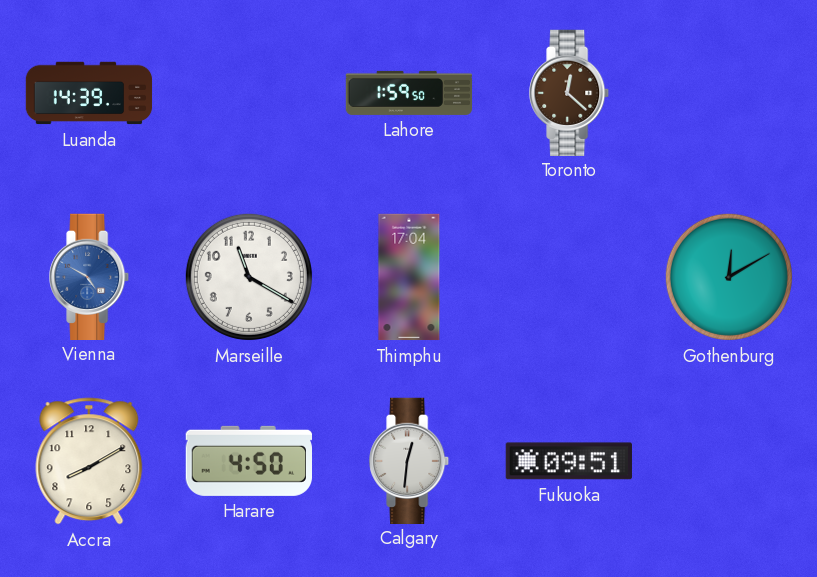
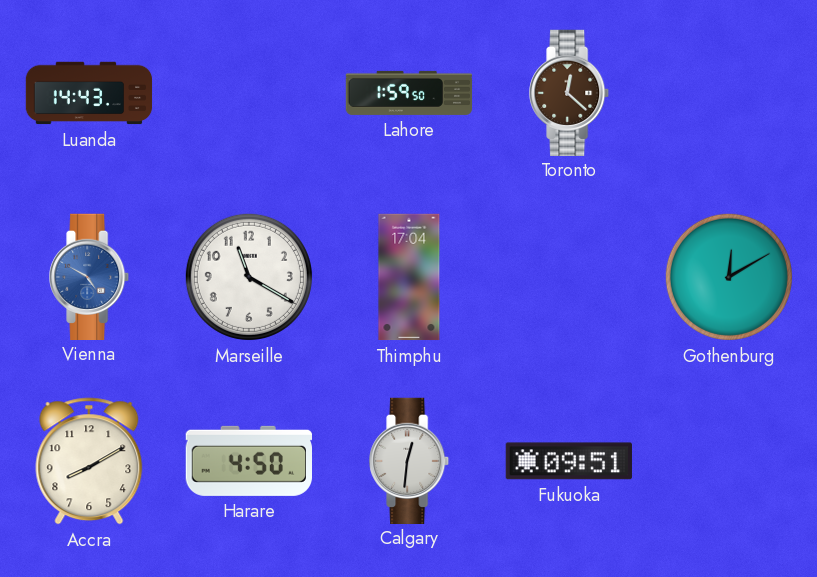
Luanda: 14:39 -> 14:43 (89, 93)
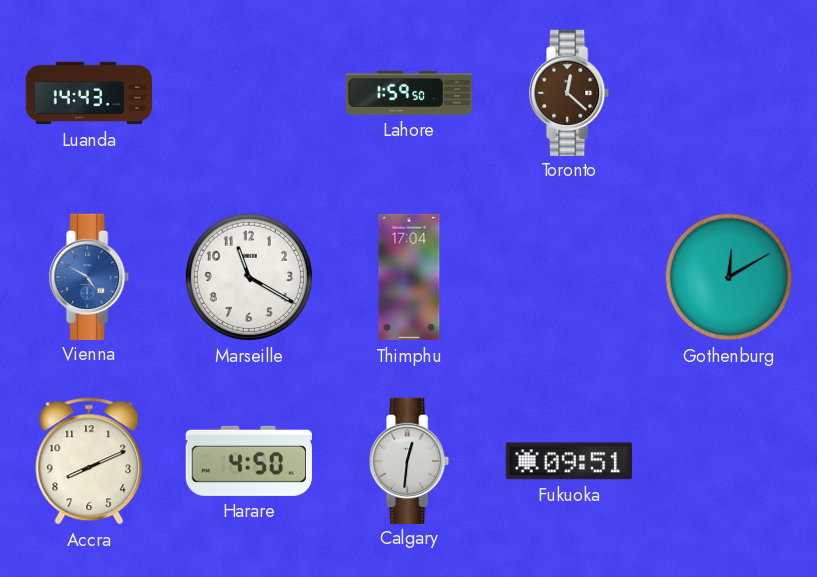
Accra: 8:10 -> 8:11 (89, 461)
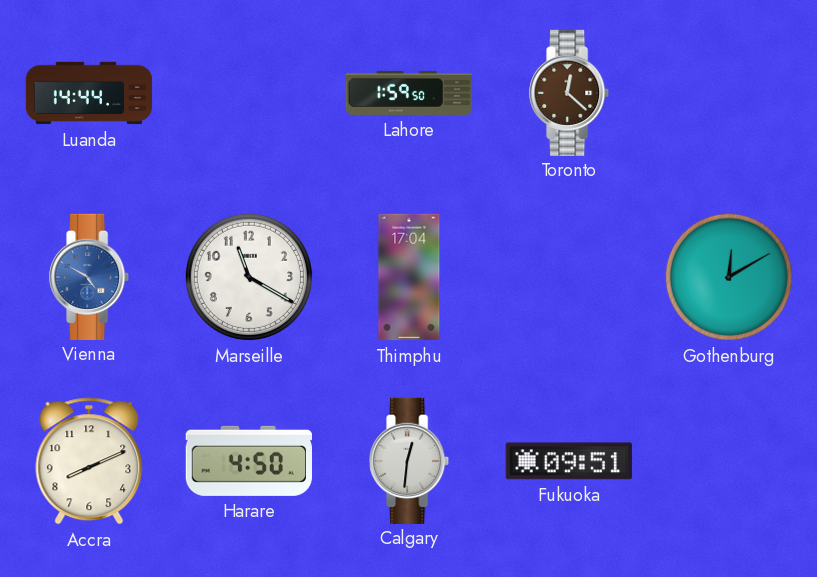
Luanda: 14:43 -> 14:44 (89, 93)
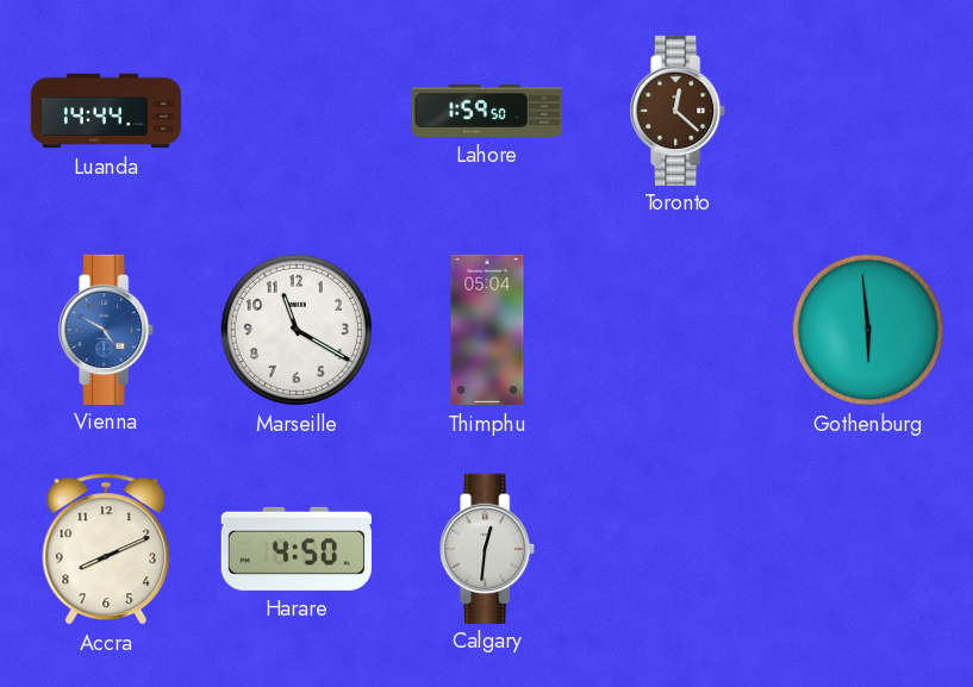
Thimphu: 17:04 -> 05:04 (487, 330)
Gothenburg: 12:10 -> 5:59 (868, 330)
Fukuoka: 09:51 -> none (569, 461)
